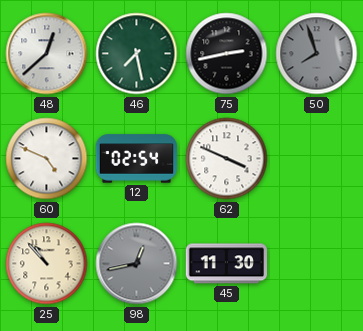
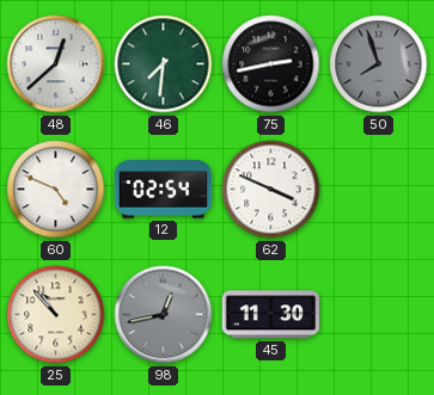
46: 7:28 -> 7:31 (164, 64)
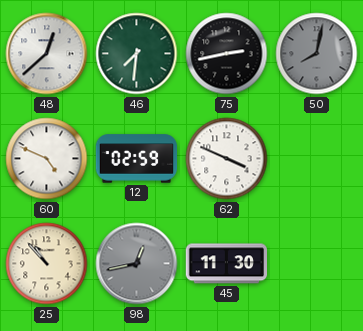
50: 7:57 -> 8:02 (317, 54)
12: 02:54 -> 02:59 (137, 159)
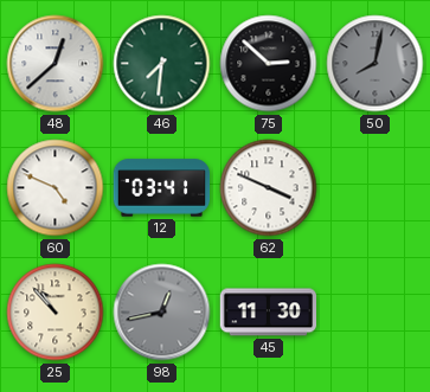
75: 2:43 -> 2:52 (269, 64)
12: 02:59 -> 03:41 (162, 188)
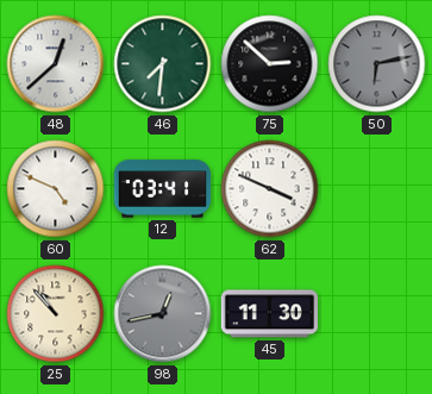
50: 8:02 -> 6:13 (377, 64)
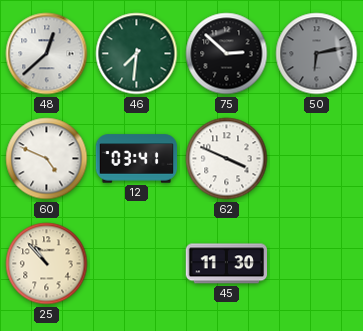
98: 12:43 -> none (163, 314)
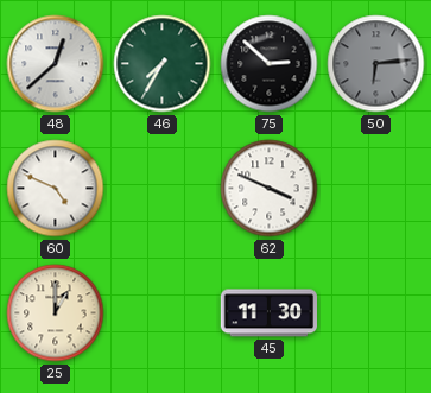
46: 7:31 -> 7:35 (163, 64)
50: 6:13 -> 6:14 (376, 64)
12: 03:41 -> none (137, 159)
25: 10:53 -> 1:00 (56, 313)
